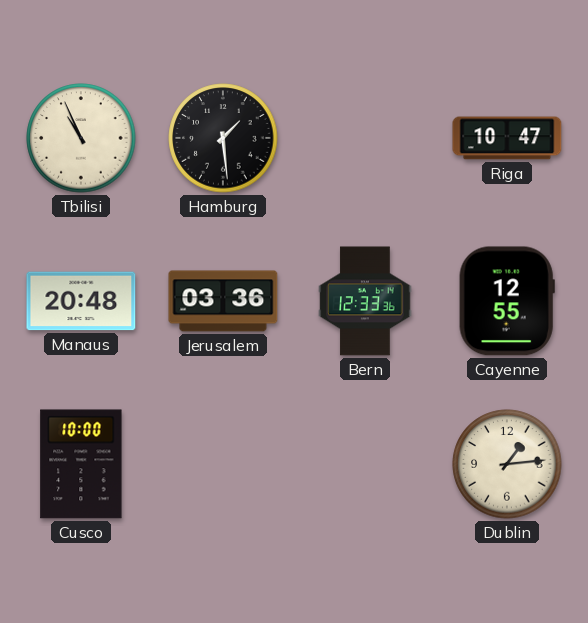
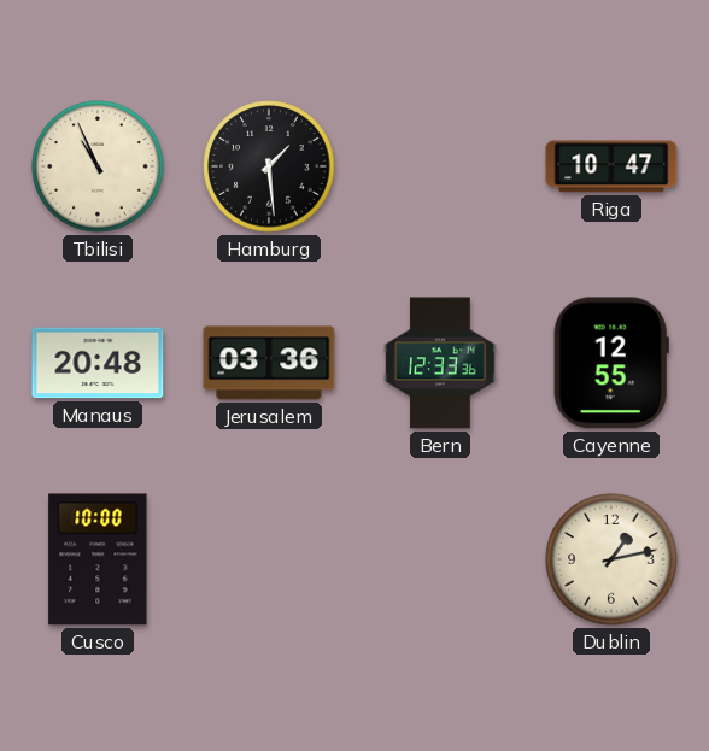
Dublin: 1:14 -> 1:13 (611, 559)
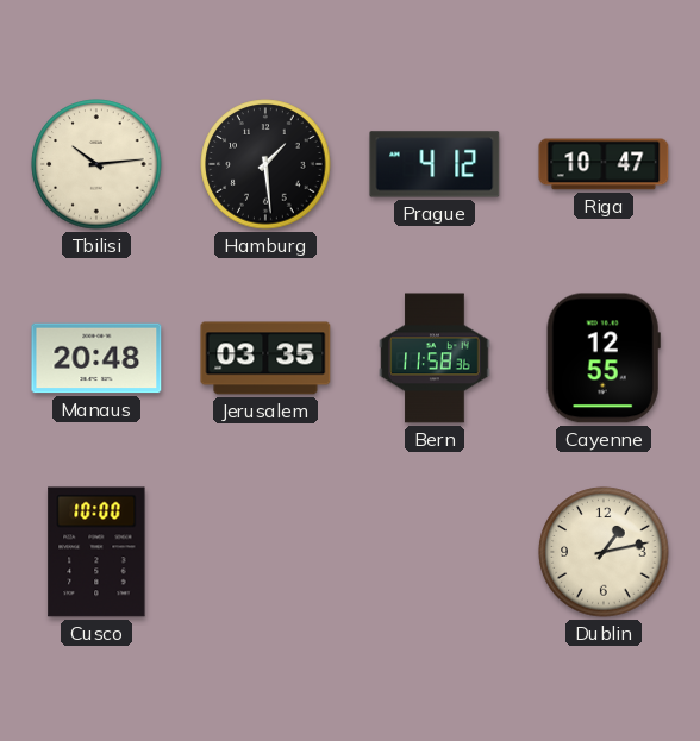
Tbilisi: 10:56 -> 10:14 (96, 164)
Prague: none -> 4:12 (435, 164)
Jerusalem: 03:36 -> 03:35 (265, 358)
Bern: 12:33 -> 11:58 (435, 358)
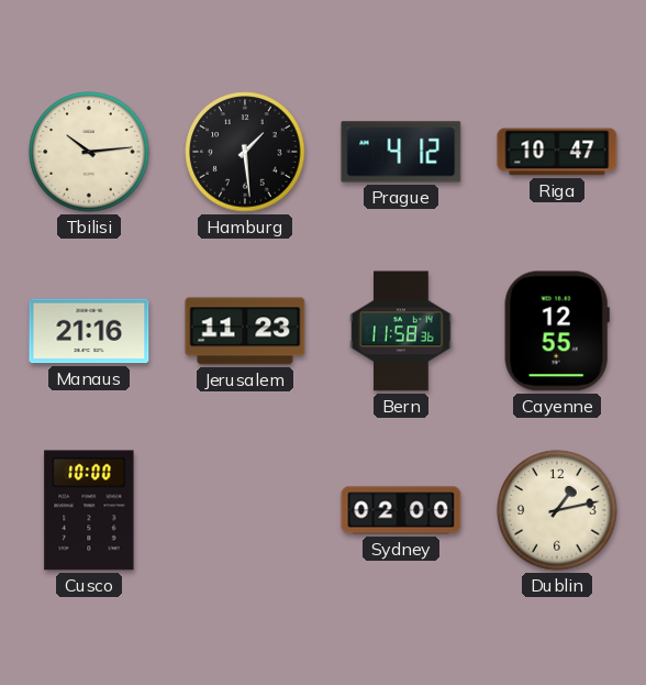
Manaus: 20:48 -> 21:16 (89, 331)
Jerusalem: 03:35 -> 11:23 (245, 331)
Sydney: none -> 02:00 (401, 510)
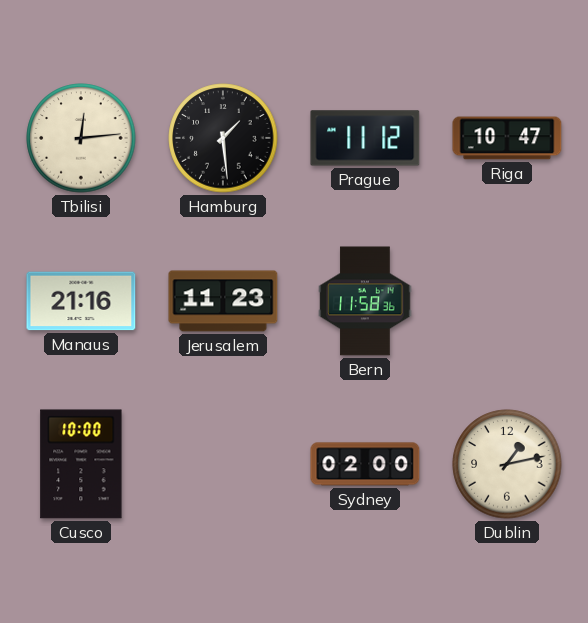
Tbilisi: 10:14 -> 12:14 (81, 138)
Prague: 4:12 -> 11:12 (365, 138)
Cayenne: 12:55 -> none (557, 331)
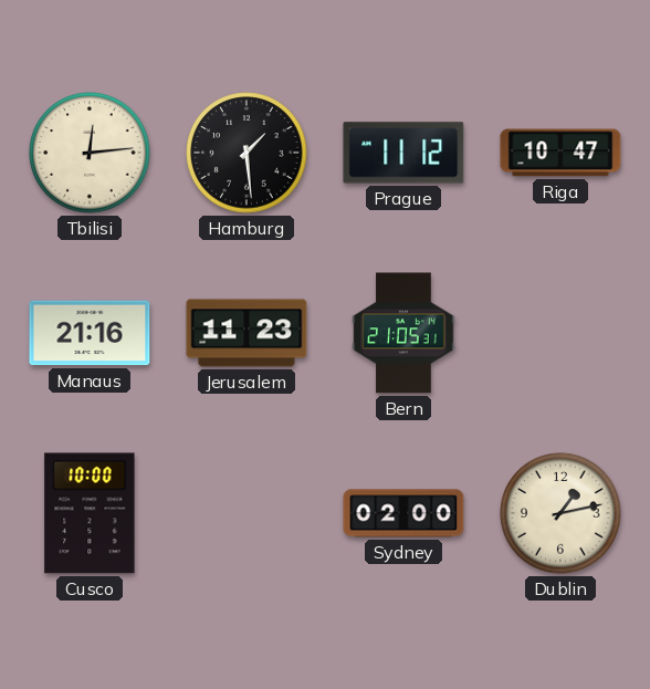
Bern: 11:58 -> 21:05 (403, 333)
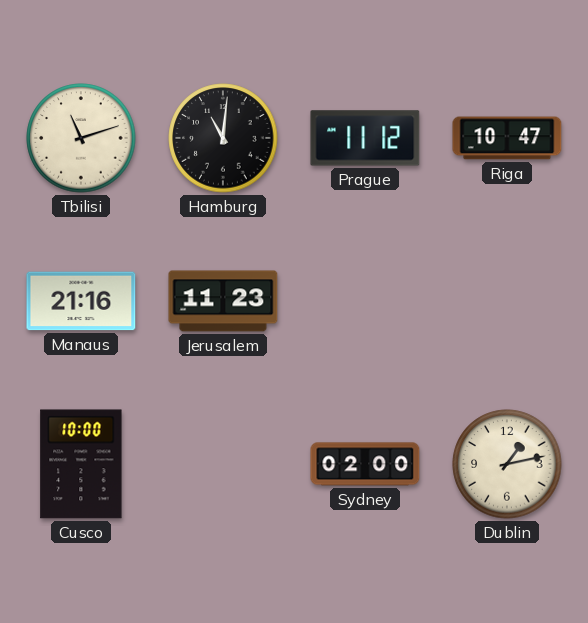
Tbilisi: 12:14 -> 11:12 (81, 138)
Hamburg: 1:29 -> 11:01 (223, 138)
Bern: 21:05 -> none (403, 333)
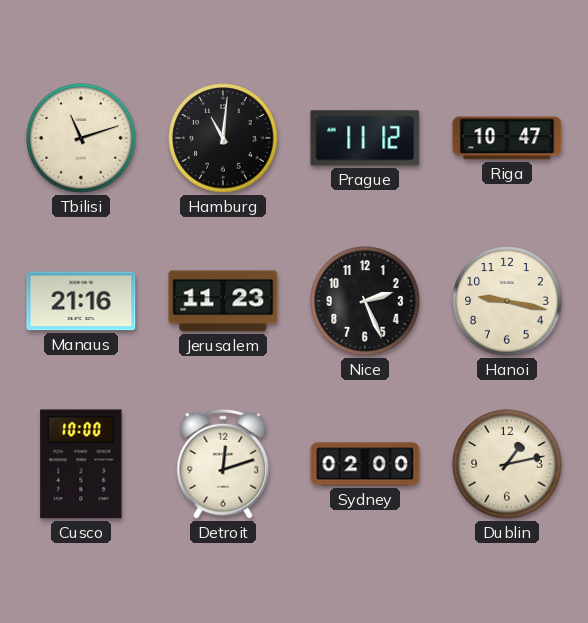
Nice: none -> 2:26 (365, 301)
Hanoi: none -> 9:17 (507, 301)
Detroit: none -> 12:12 (223, 464)
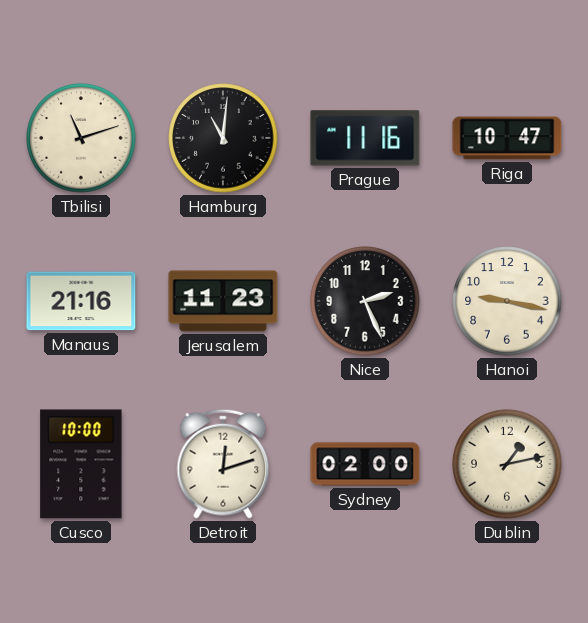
Prague: 11:12 -> 11:16 (365, 138)
